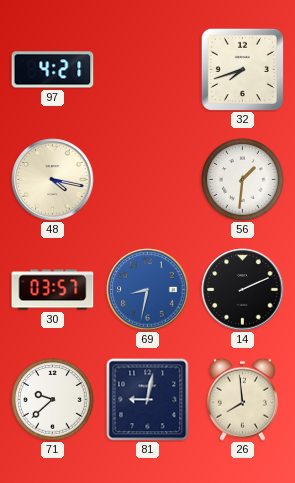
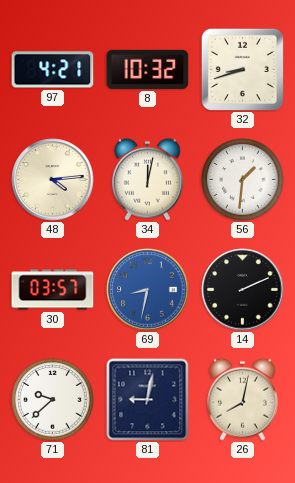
8: none -> 10:32 (148, 69)
32: 7:42 -> 8:42 (242, 69)
48: 4:17 -> 4:14 (53, 180)
34: none -> 12:02 (147, 179)
26: 7:59 -> 8:02 (242, 399)
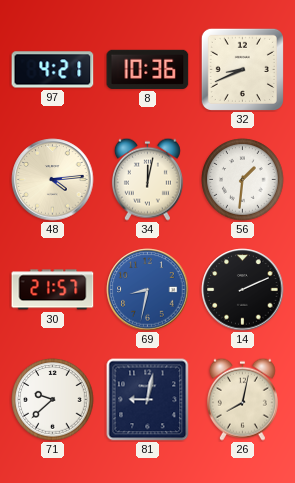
8: 10:32 -> 10:36 (148, 69)
32: 8:42 -> 8:41 (242, 69)
30: 03:57 -> 21:57 (53, 290)
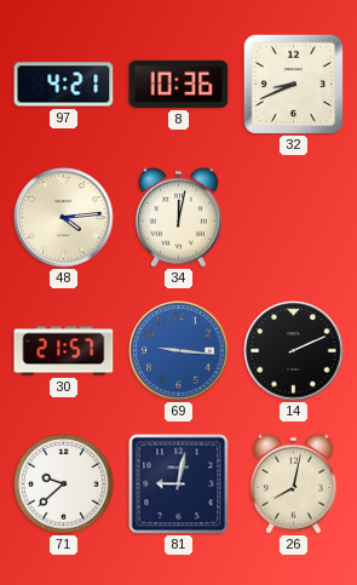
56: 1:31 -> none (243, 180)
69: 8:32 -> 9:16 (179, 351)
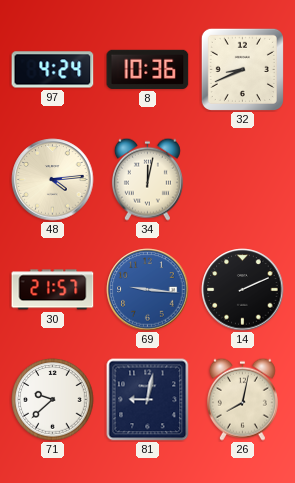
97: 4:21 -> 4:24 (53, 70)
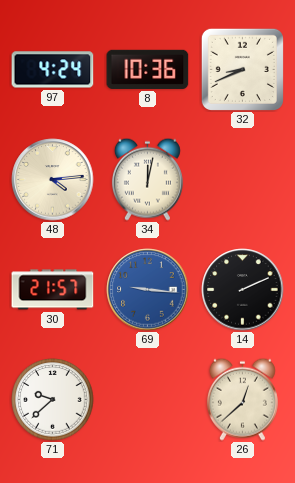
81: 9:02 -> none (148, 400)
26: 8:02 -> 12:38 (242, 399)
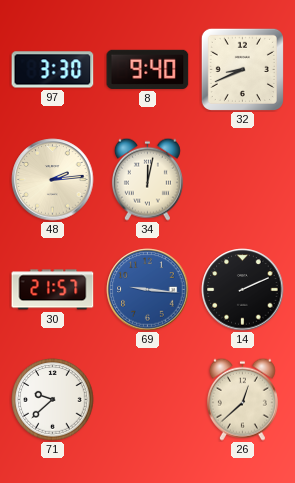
97: 4:24 -> 3:30 (53, 70)
8: 10:36 -> 9:40 (148, 69)
48: 4:14 -> 2:14 (53, 180)
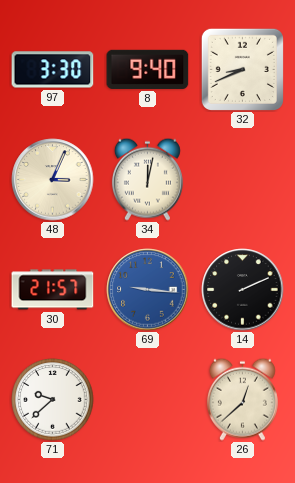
48: 2:14 -> 3:04 (53, 180)
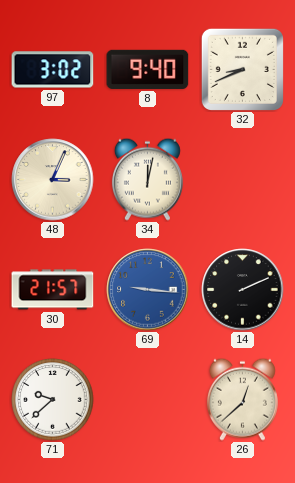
97: 3:30 -> 3:02 (53, 70)
